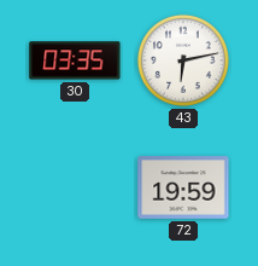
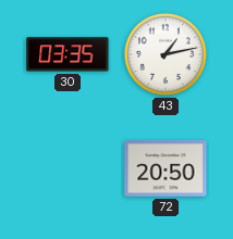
43: 6:13 -> 1:13 (165, 54)
72: 19:59 -> 20:50 (165, 168)
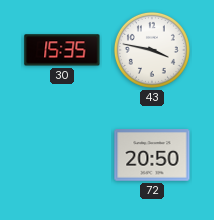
30: 03:35 -> 15:35 (62, 50)
43: 1:13 -> 3:47 (152, 50)
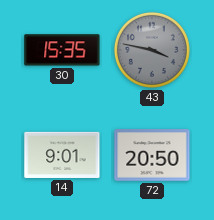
43 dial: white -> grey (152, 50)
14: none -> 9:01 (62, 155)
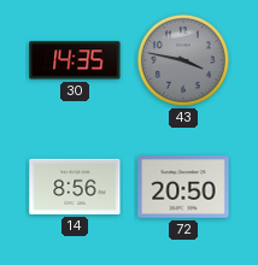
30: 15:35 -> 14:35 (75, 60)
14: 9:01 -> 8:56 (75, 187)
